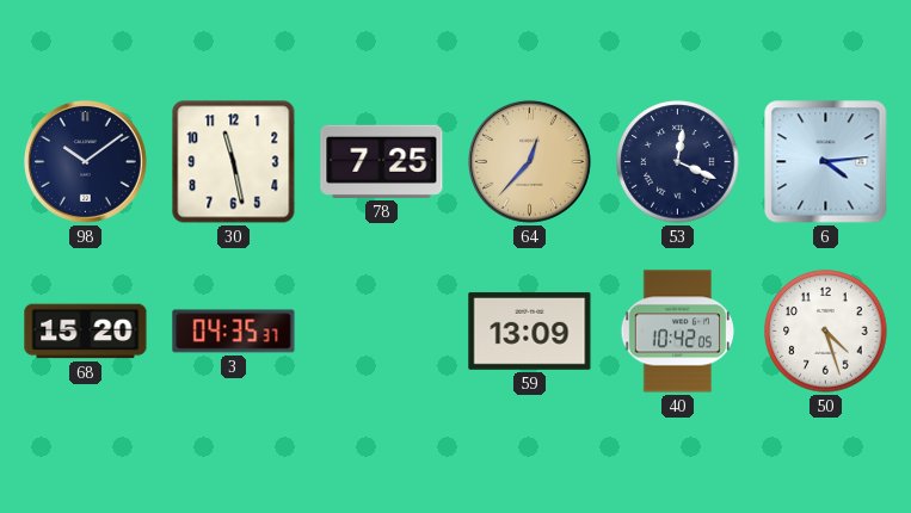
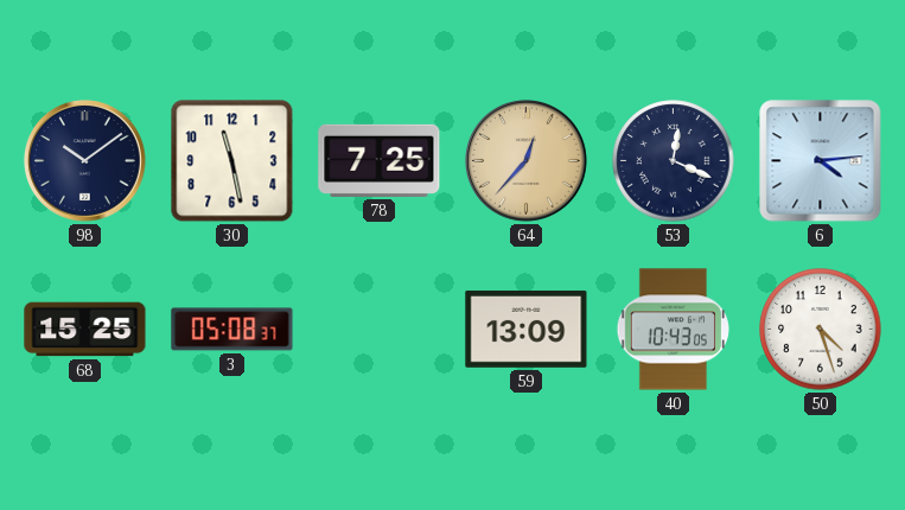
68: 15:20 -> 15:25 (85, 330)
3: 04:35 -> 05:08 (232, 330)
40: 10:42 -> 10:43 (673, 330)
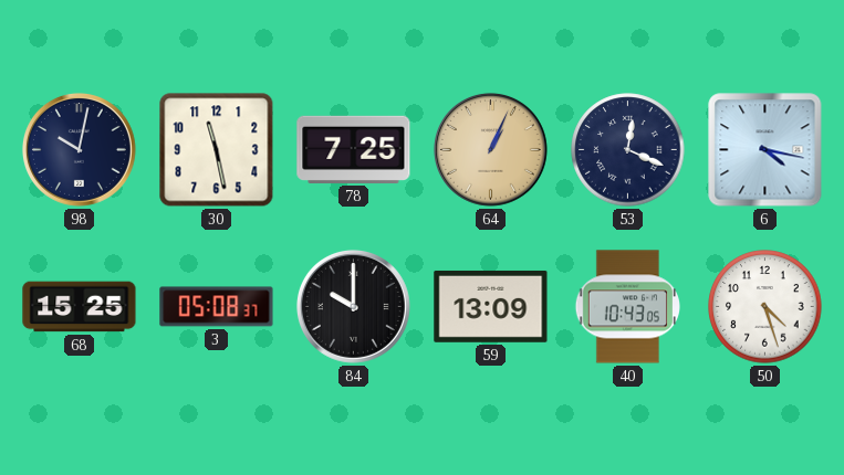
98: 10:09 -> 10:02 (79, 149)
64: 12:37 -> 1:04 (490, 149)
6: 4:14 -> 4:17 (765, 150)
84: none -> 10:00 (353, 306)
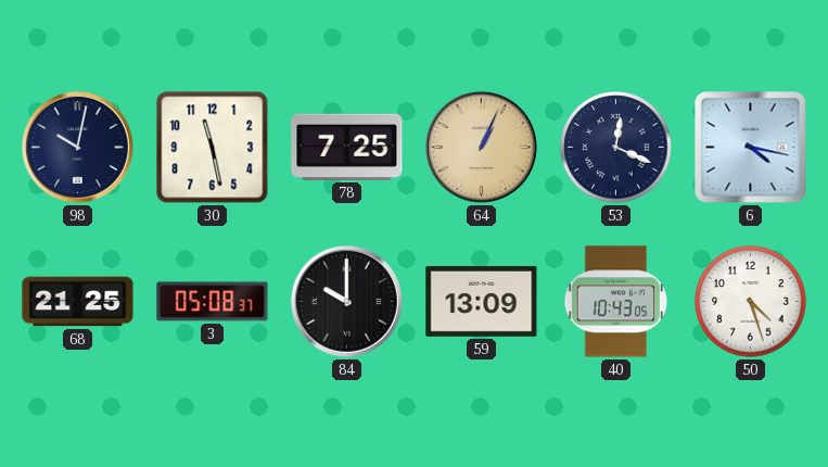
68: 15:25 -> 21:25 (78, 302)
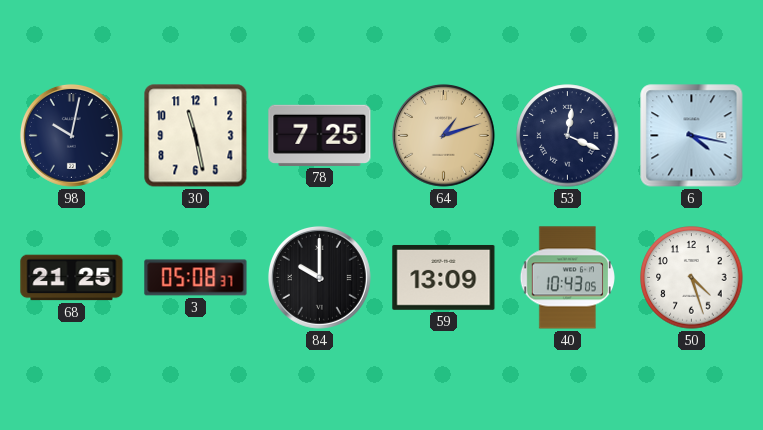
64: 1:04 -> 1:12 (443, 135)
